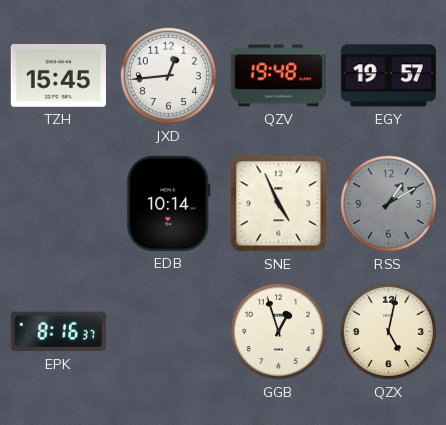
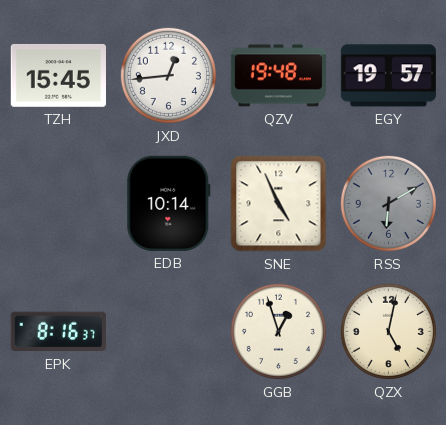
RSS: 1:10 -> 6:10 (388, 203)
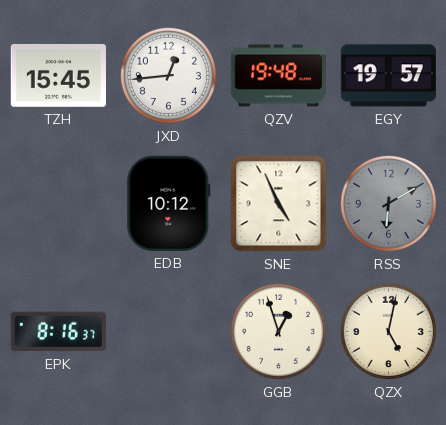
EDB: 10:14 -> 10:12 (169, 203)
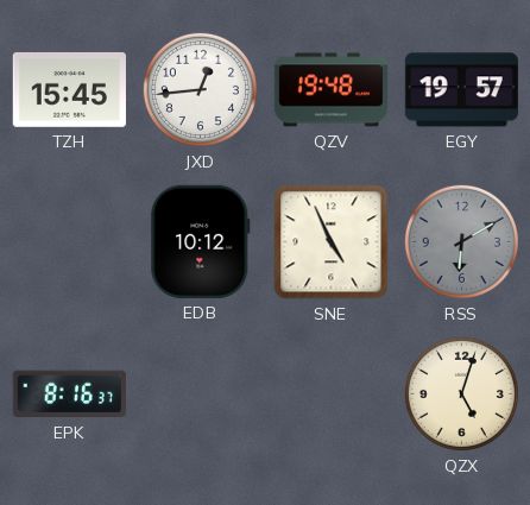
GGB: 12:57 -> none (278, 331)
QZX: 5:02 -> 5:03 (461, 393)
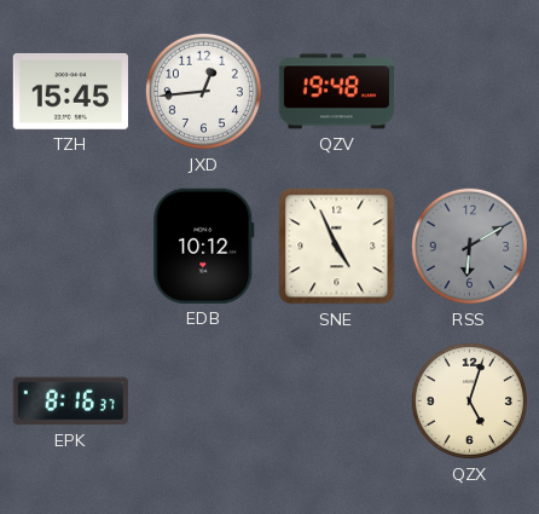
EGY: 19:57 -> none (461, 90)
